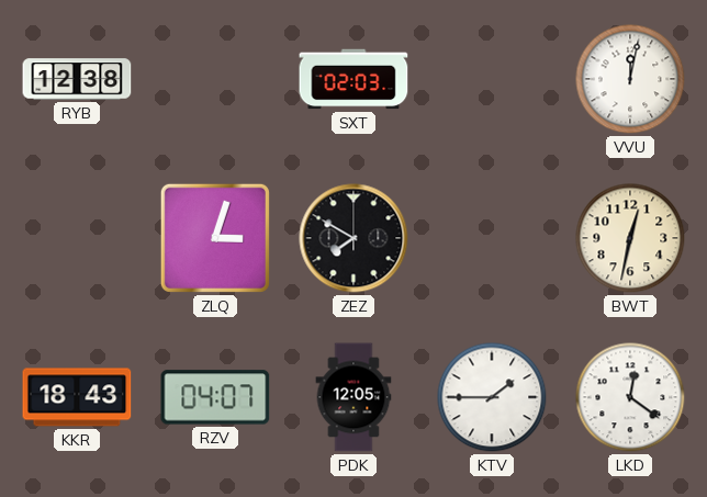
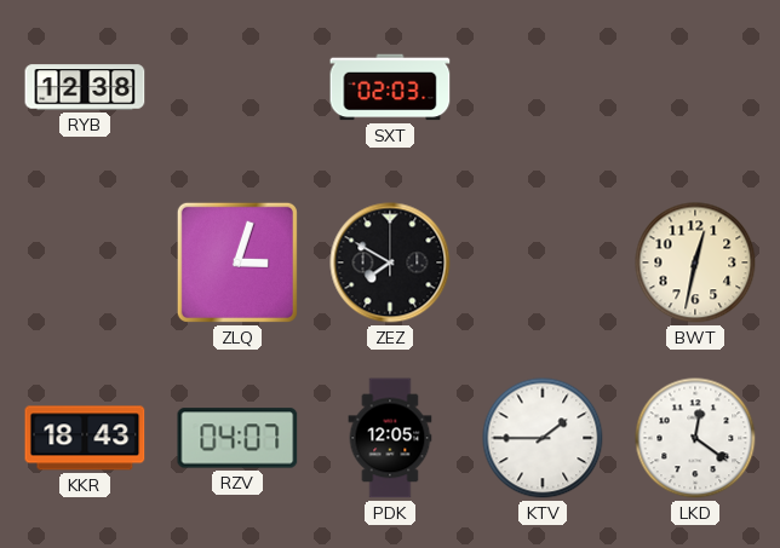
VVU: 12:02 -> none (630, 79)
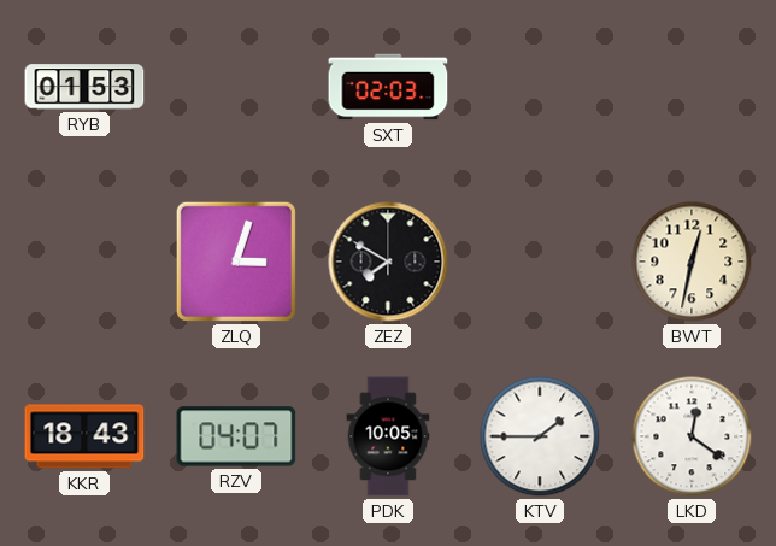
RYB: 12:38 -> 01:53 (84, 87)
PDK: 12:05 -> 10:05 (388, 436)
